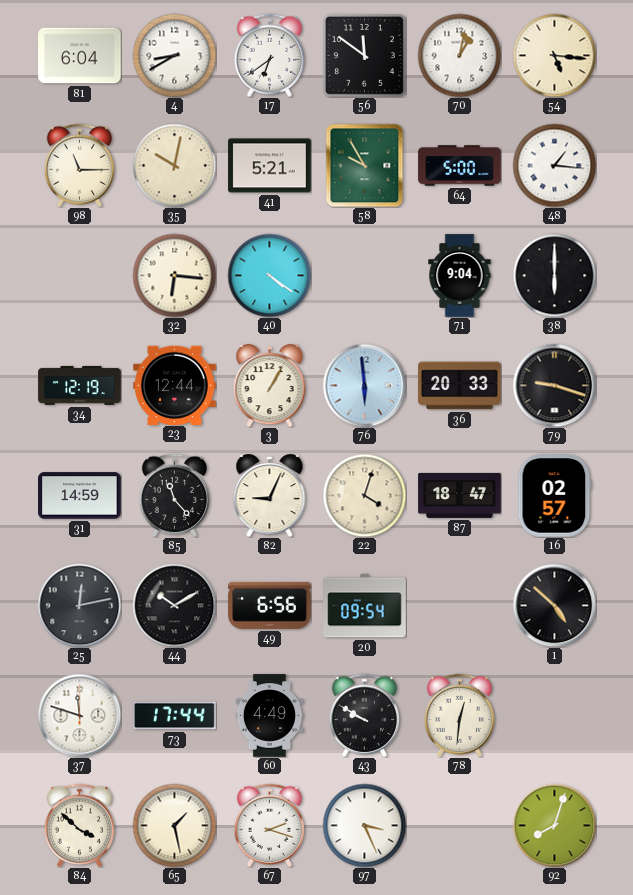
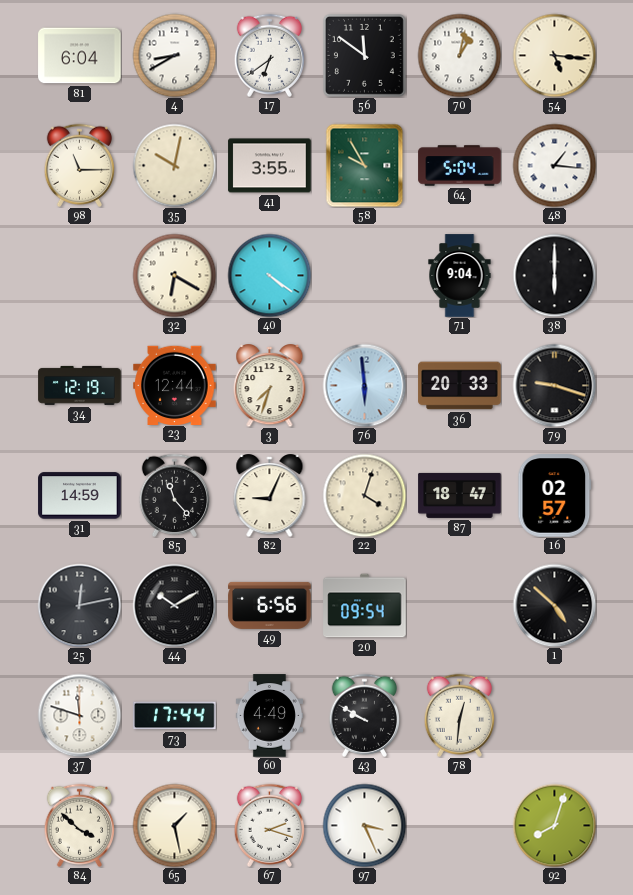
41: 5:21 -> 3:55 (270, 166)
64: 5:00 -> 5:04 (460, 166)
32: 6:16 -> 6:20 (174, 275)
3: 1:05 -> 7:33 (270, 386)
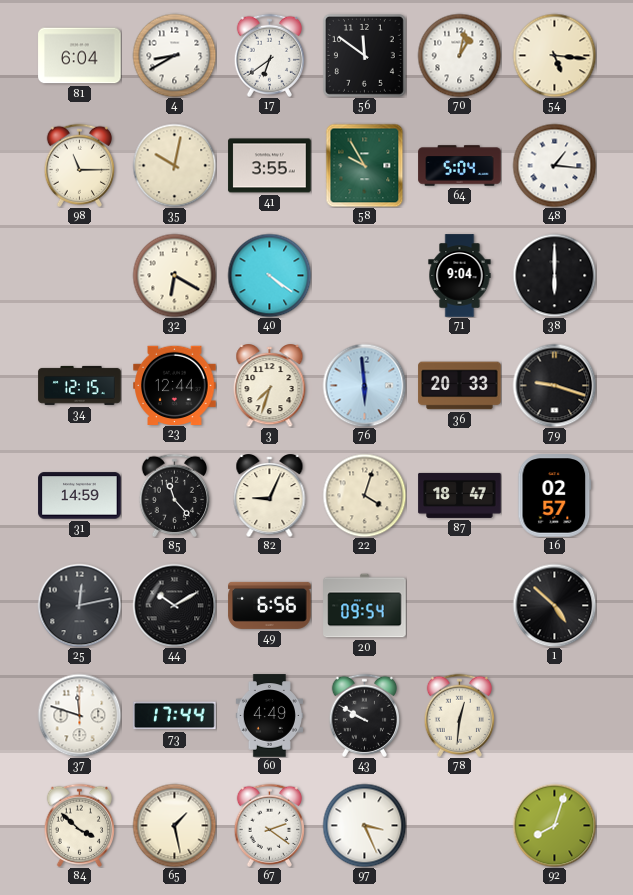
34: 12:19 -> 12:15 (80, 385)
67: 2:18 -> 2:21 (269, 825)
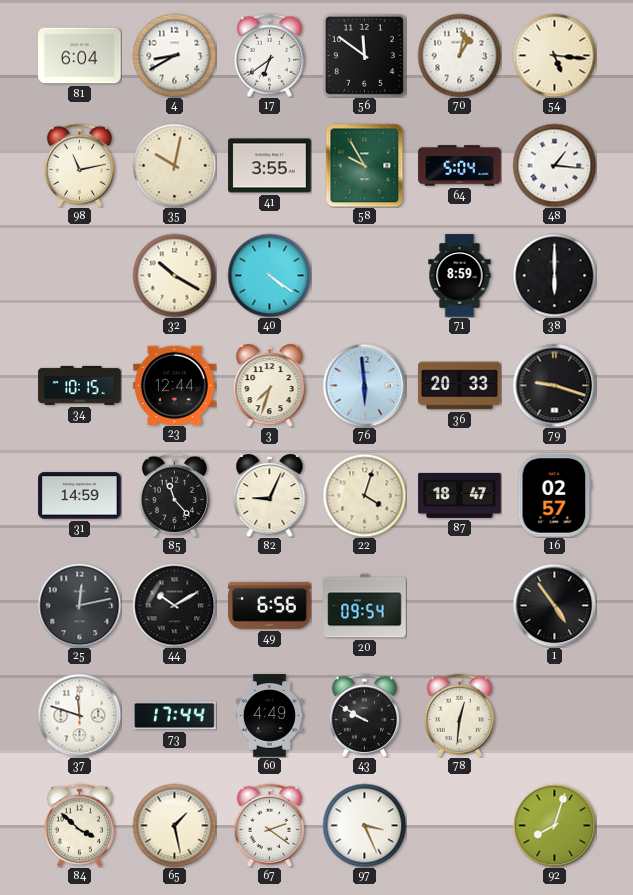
98: 11:15 -> 11:13 (79, 165)
32: 6:20 -> 10:20 (174, 275)
71: 9:04 -> 8:59 (460, 276)
34: 12:15 -> 10:15 (80, 385)
1: 4:52 -> 4:54 (554, 605)
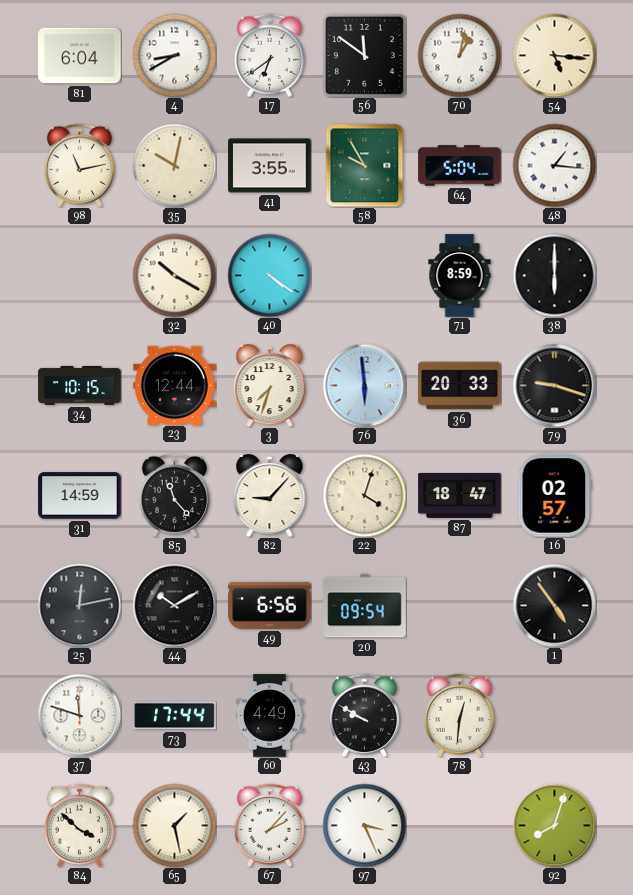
82: 9:04 -> 9:07 (270, 496)
67: 2:21 -> 2:07 (269, 825)
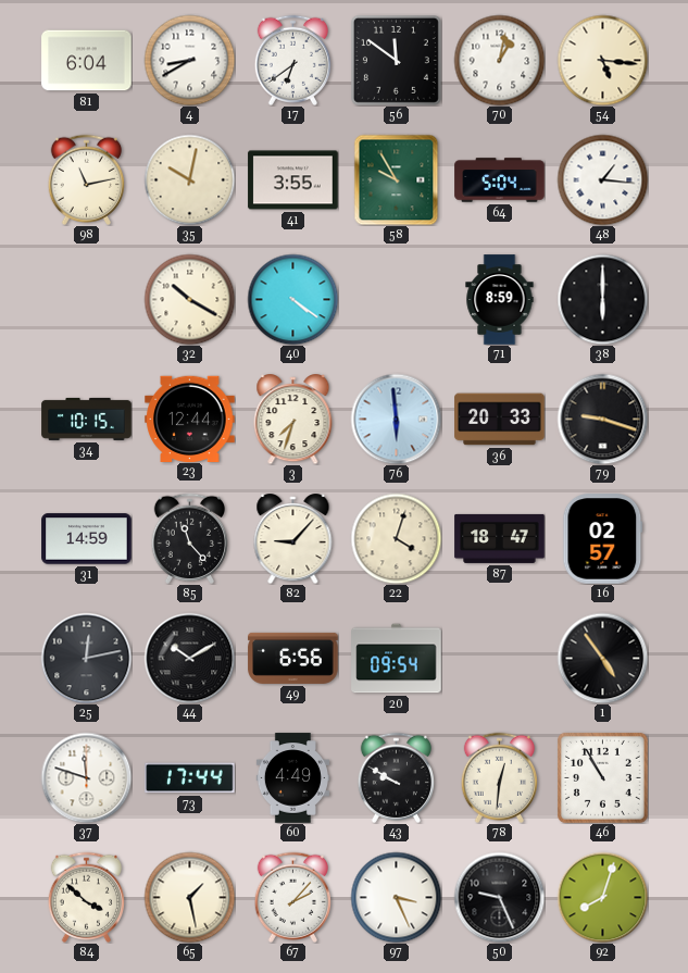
46: none -> 10:55 (602, 777)
50: none -> 9:26 (499, 897)
